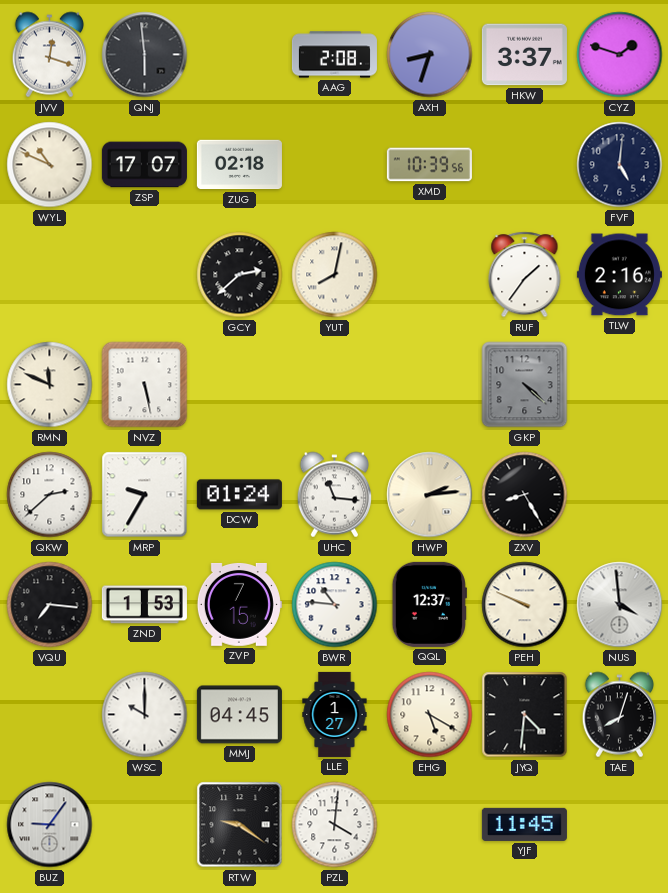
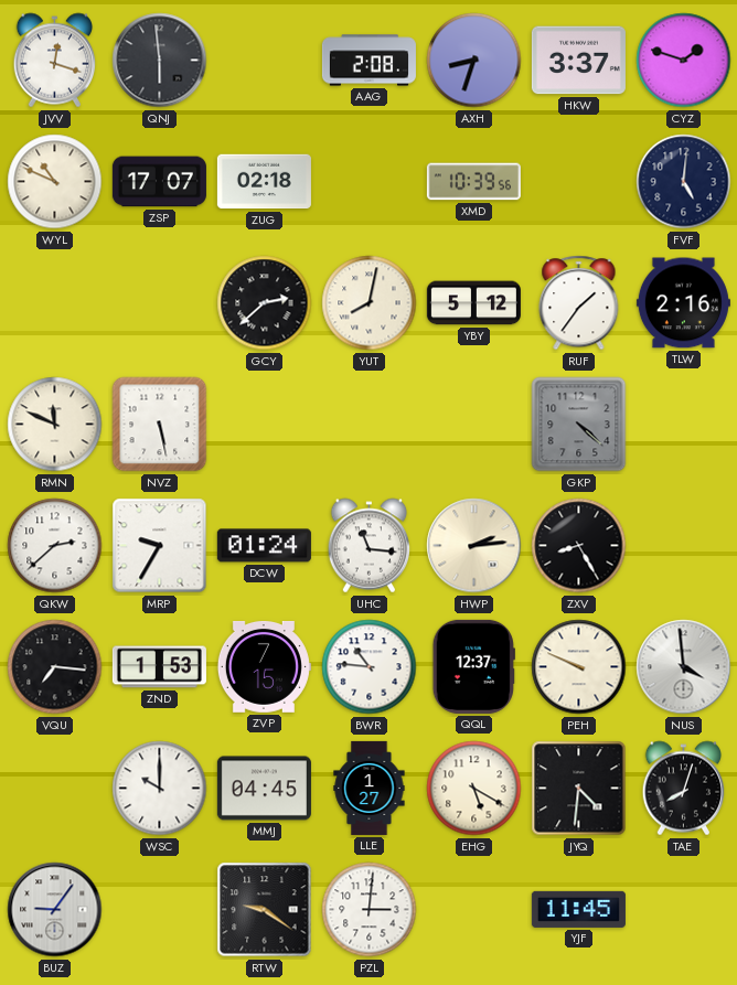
YBY: none -> 5:12 (473, 303)
PZL: 4:01 -> 3:01 (370, 910)
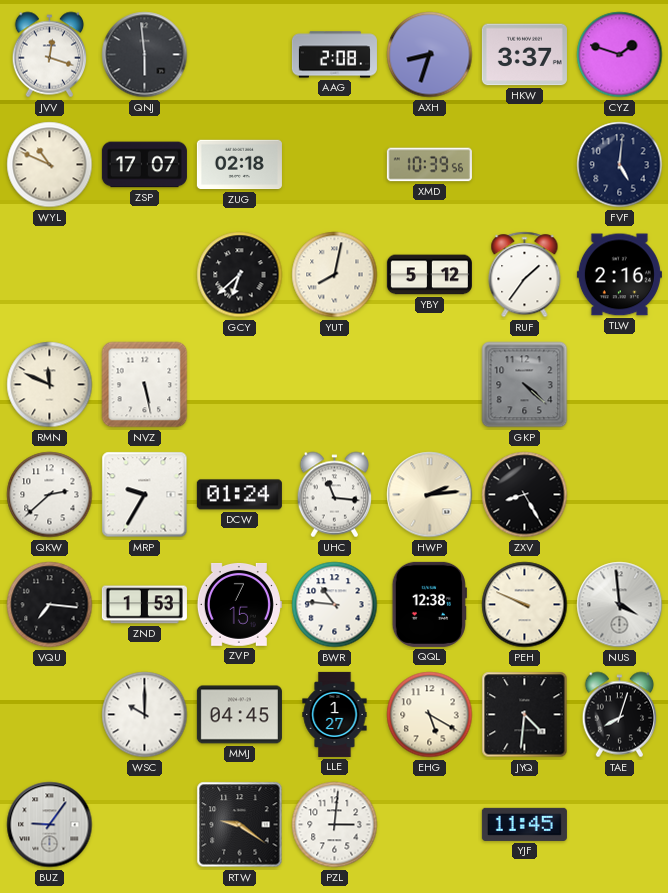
GCY: 2:38 -> 6:38 (240, 275)
QQL: 12:37 -> 12:38 (429, 604)
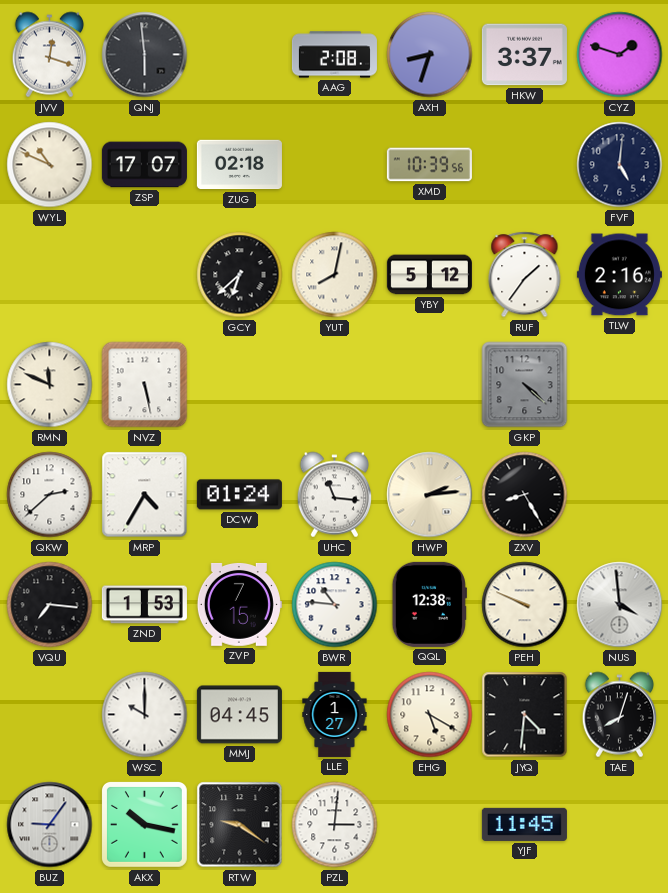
MRP: 9:35 -> 4:35 (145, 495)
AKX: none -> 10:17 (144, 824)
